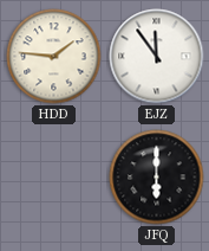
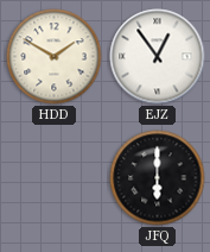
HDD: 1:46 -> 1:50 (55, 57)
EJZ: 11:54 -> 12:54 (158, 57)
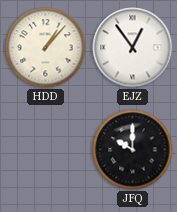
HDD: 1:50 -> 1:07 (46, 48)
JFQ: 6:00 -> 10:00 (133, 150)
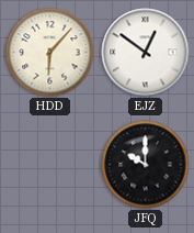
HDD: 1:07 -> 6:07 (50, 53)
EJZ: 12:54 -> 12:51 (146, 53)
